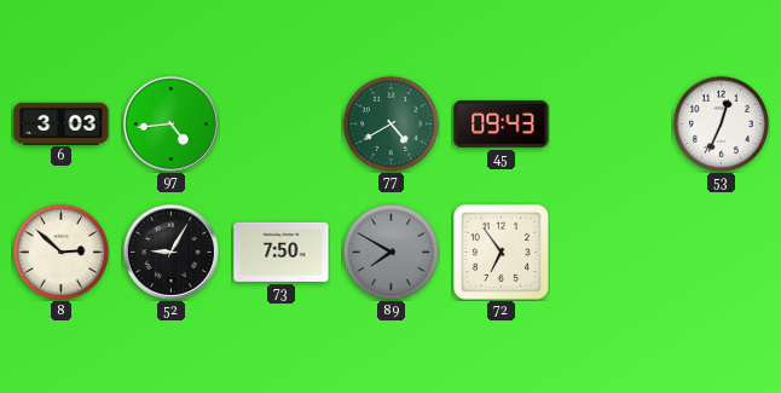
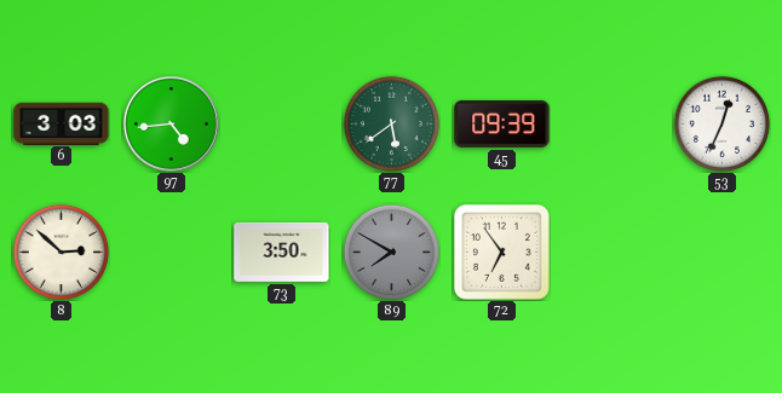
77: 4:40 -> 5:39 (391, 123)
45: 09:43 -> 09:39 (502, 123)
52: 9:05 -> none (170, 252)
73: 7:50 -> 3:50 (282, 252)
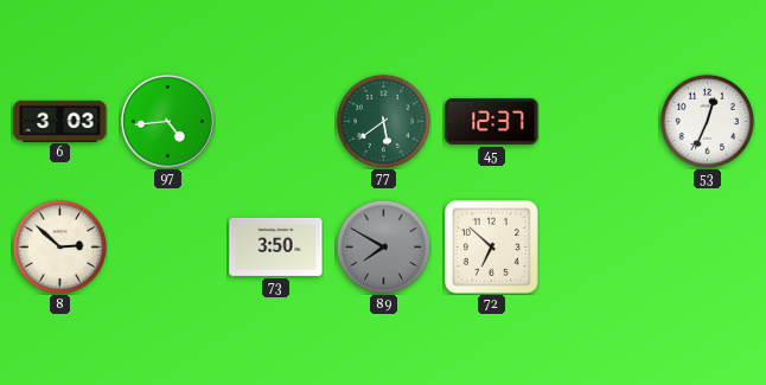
45: 09:39 -> 12:37 (492, 121)
72: 6:54 -> 6:52 (491, 246)
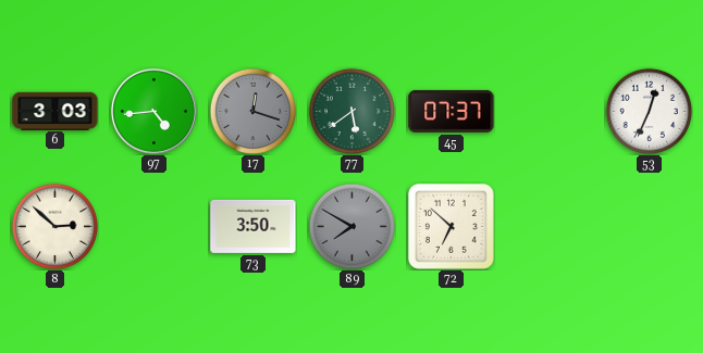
17: none -> 12:18 (252, 111)
45: 12:37 -> 07:37 (452, 111)
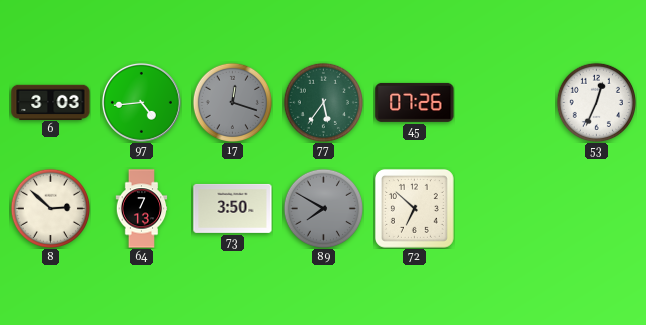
77: 5:39 -> 5:36 (323, 102)
45: 07:37 -> 07:26 (415, 102)
64: none -> 7:13 (142, 209)
